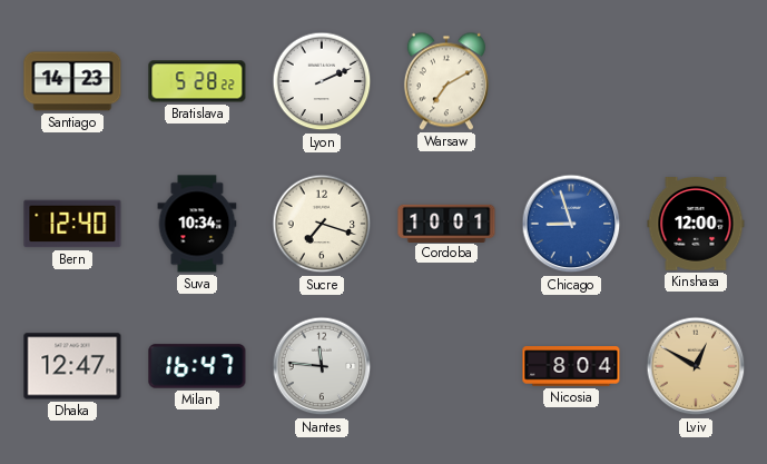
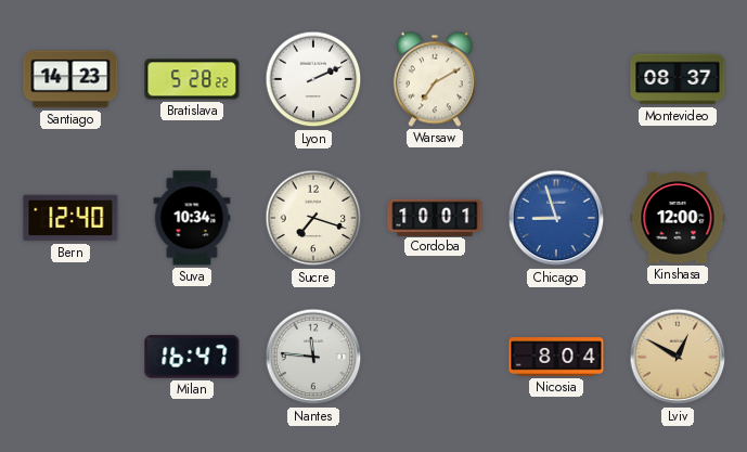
Montevideo: none -> 08:37 (678, 79)
Dhaka: 12:47 -> none (72, 366)
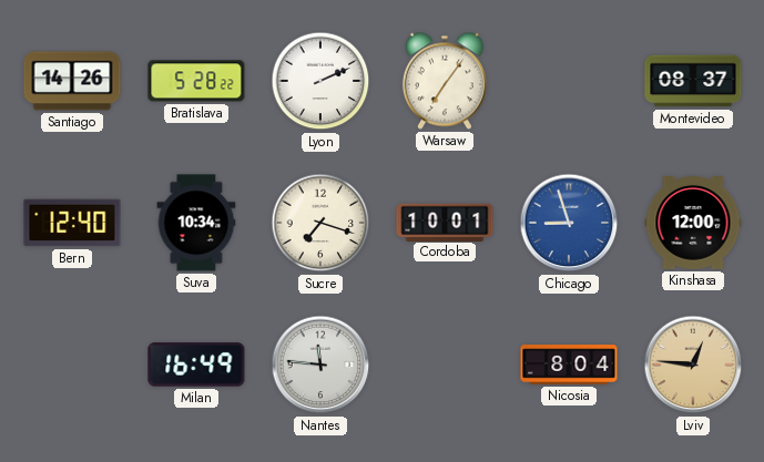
Santiago: 14:23 -> 14:26 (72, 81)
Warsaw: 7:10 -> 7:06 (445, 81)
Milan: 16:47 -> 16:49 (196, 365)
Lviv: 12:50 -> 12:46 (693, 365)
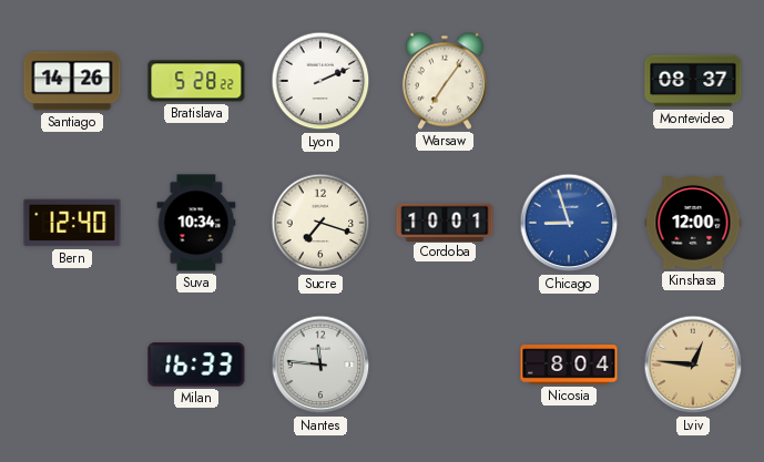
Milan: 16:49 -> 16:33 (196, 365)
